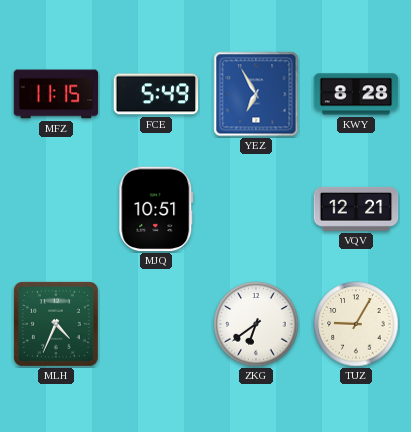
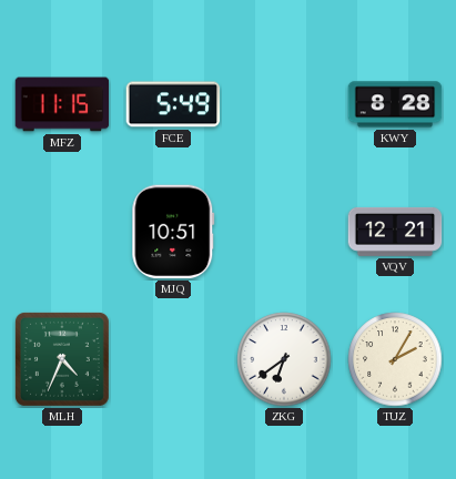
YEZ: 6:55 -> none (256, 94)
TUZ: 9:05 -> 2:05 (395, 359)
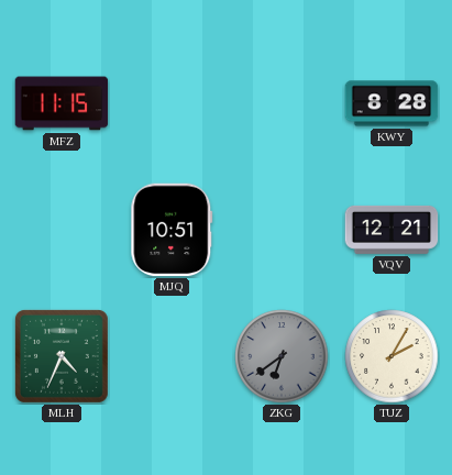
FCE: 5:49 -> none (173, 104)
ZKG dial: white -> grey (282, 356)
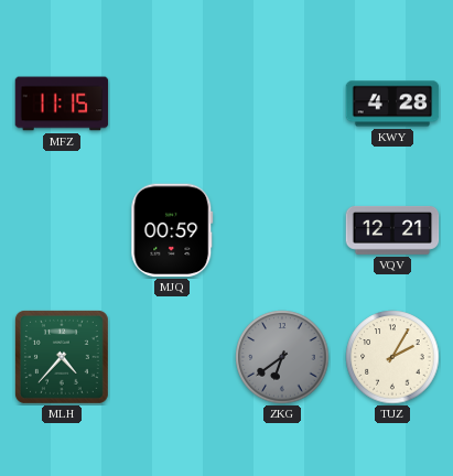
KWY: 8:28 -> 4:28 (392, 104)
MJQ: 10:51 -> 00:59 (172, 230)
MLH: 4:34 -> 4:37 (62, 357)
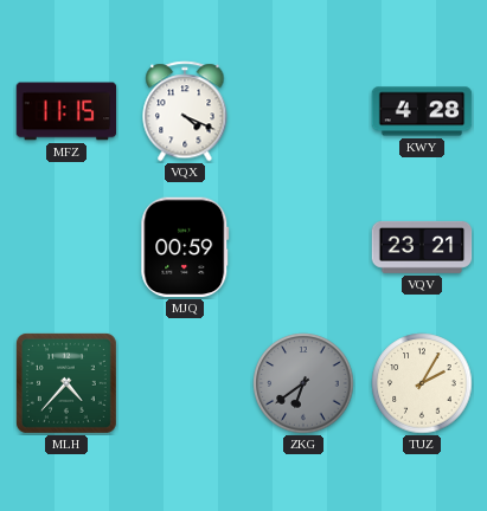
VQX: none -> 4:19 (185, 111)
VQV: 12:21 -> 23:21 (422, 247)
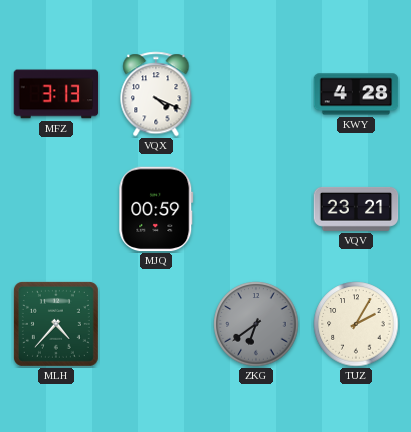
MFZ: 11:15 -> 3:13 (56, 94)
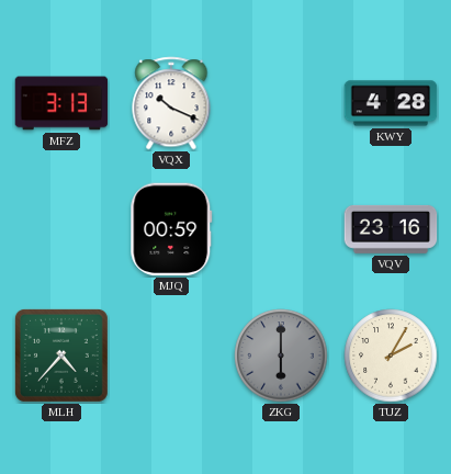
VQX: 4:19 -> 10:19 (171, 103)
VQV: 23:21 -> 23:16 (391, 229)
ZKG: 6:39 -> 6:00 (281, 356)
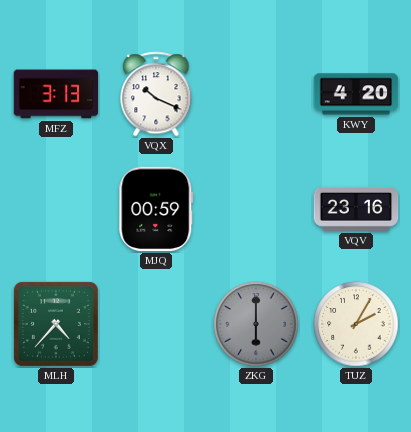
KWY: 4:28 -> 4:20 (356, 94)
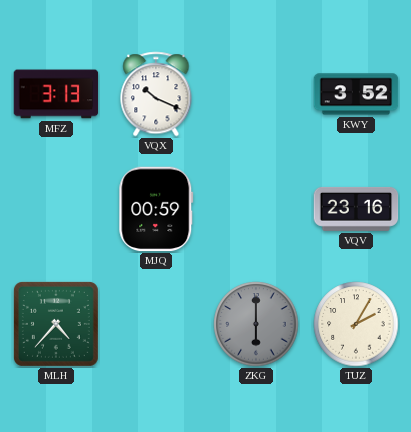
KWY: 4:20 -> 3:52 (356, 94)
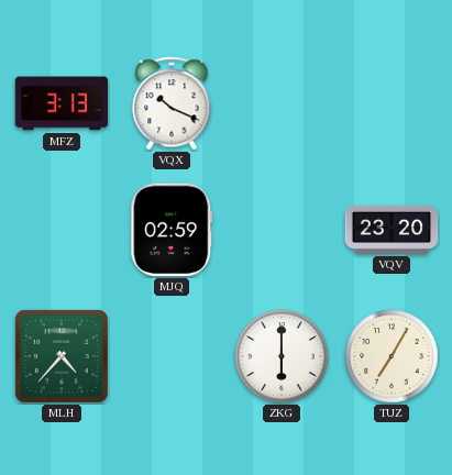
KWY: 3:52 -> none (356, 94)
MJQ: 00:59 -> 02:59 (172, 230)
VQV: 23:16 -> 23:20 (392, 230)
ZKG dial: grey -> white (282, 356)
TUZ: 2:05 -> 7:05 (392, 356)
